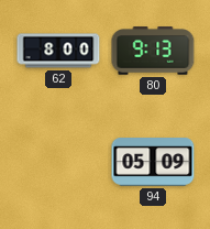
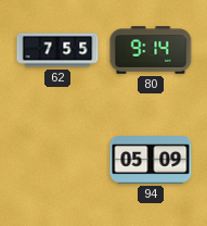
62: 8:00 -> 7:55 (57, 50)
80: 9:13 -> 9:14 (151, 50)
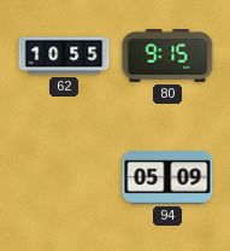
62: 7:55 -> 10:55 (64, 56)
80: 9:14 -> 9:15 (167, 56)
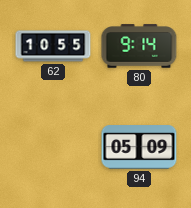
80: 9:15 -> 9:14 (139, 46)
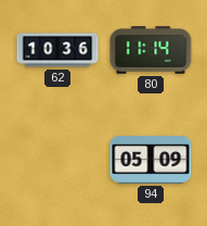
62: 10:55 -> 10:36 (57, 50)
80: 9:14 -> 11:14 (151, 50)
